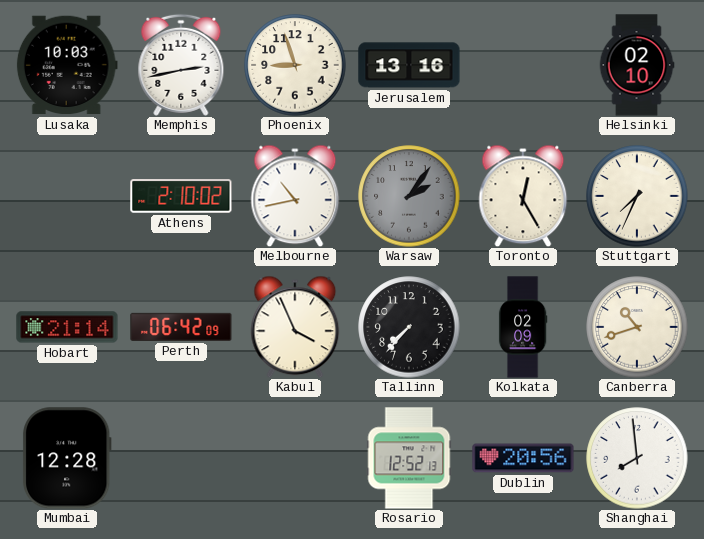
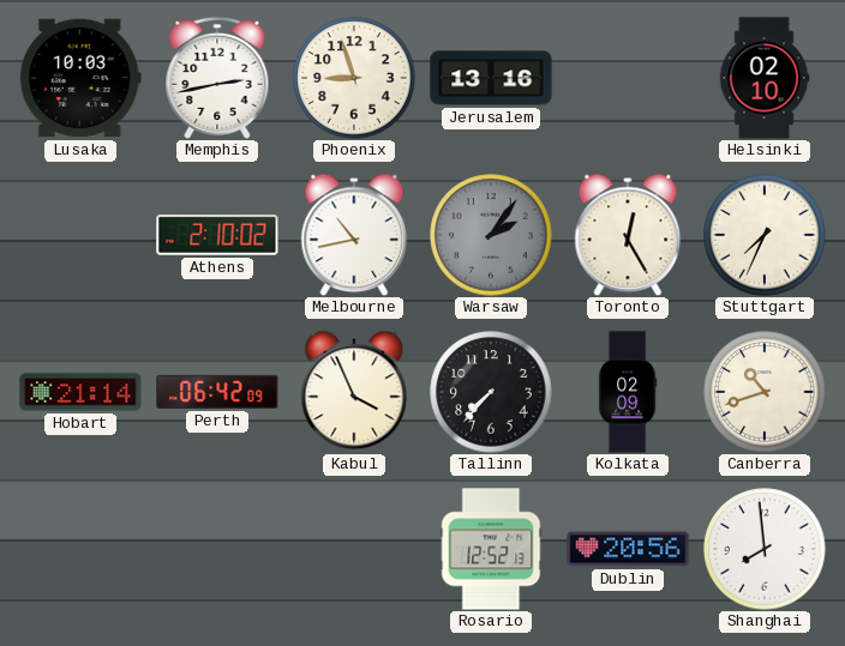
Mumbai: 12:28 -> none (67, 458)
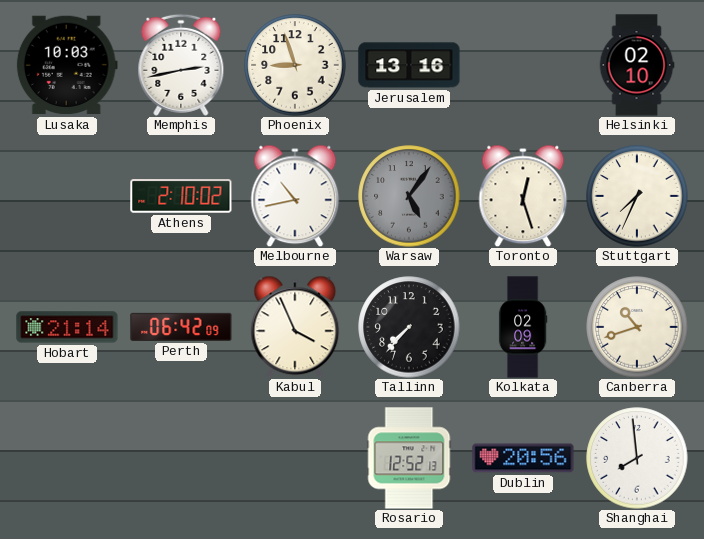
Warsaw: 2:06 -> 5:06 (409, 196)
Toronto: 12:25 -> 12:27 (523, 196)
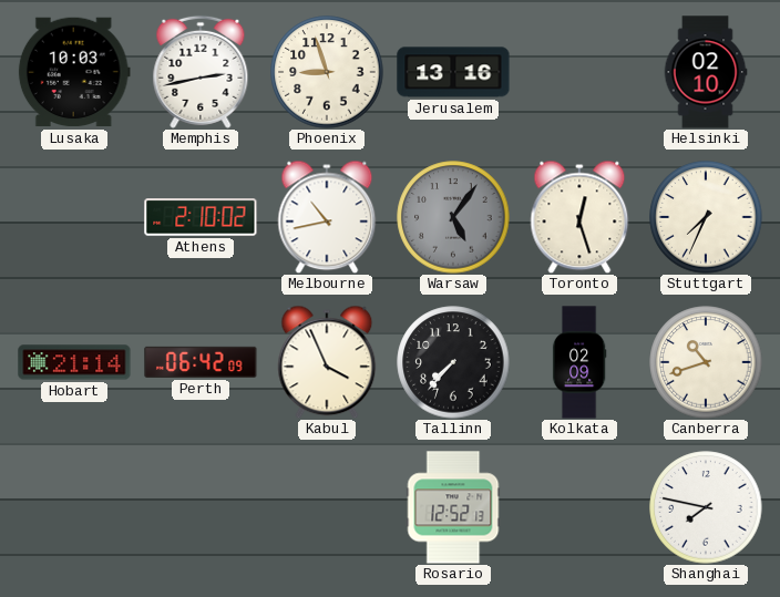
Dublin: 20:56 -> none (523, 458)
Shanghai: 7:59 -> 7:47 (706, 507)
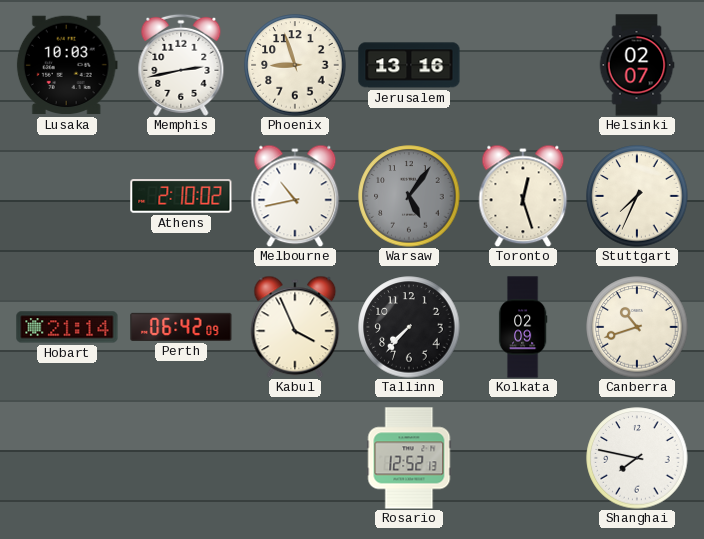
Helsinki: 02:10 -> 02:07 (637, 65)
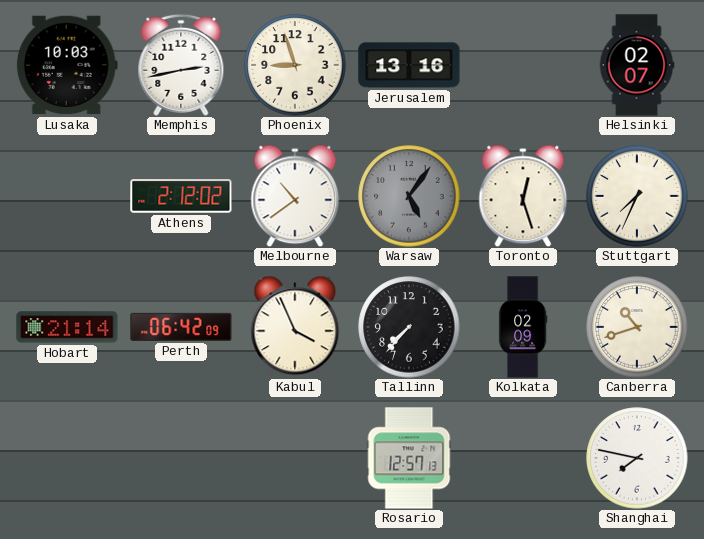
Athens: 2:10 -> 2:12 (181, 196)
Melbourne: 10:43 -> 10:39 (295, 196)
Rosario: 12:52 -> 12:57 (409, 458)
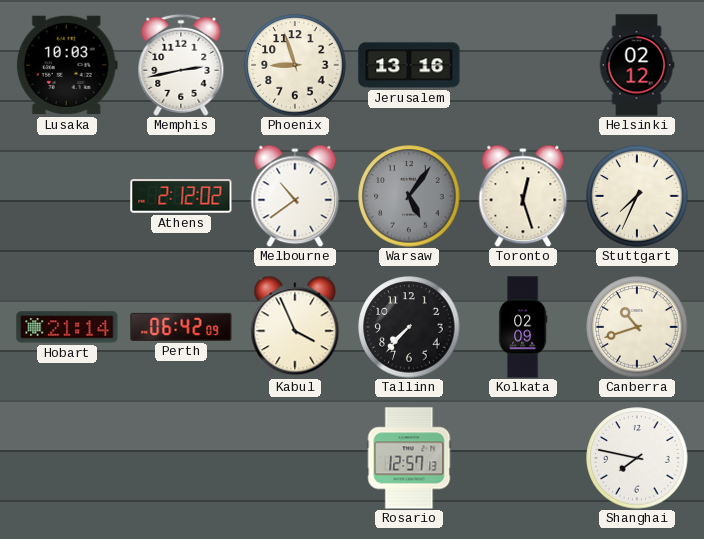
Helsinki: 02:07 -> 02:12 (637, 65)
